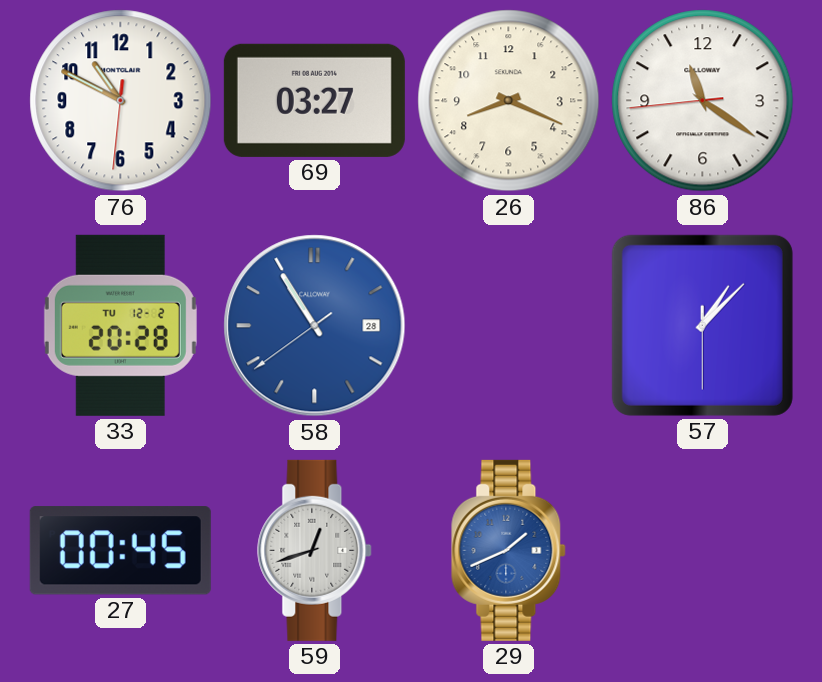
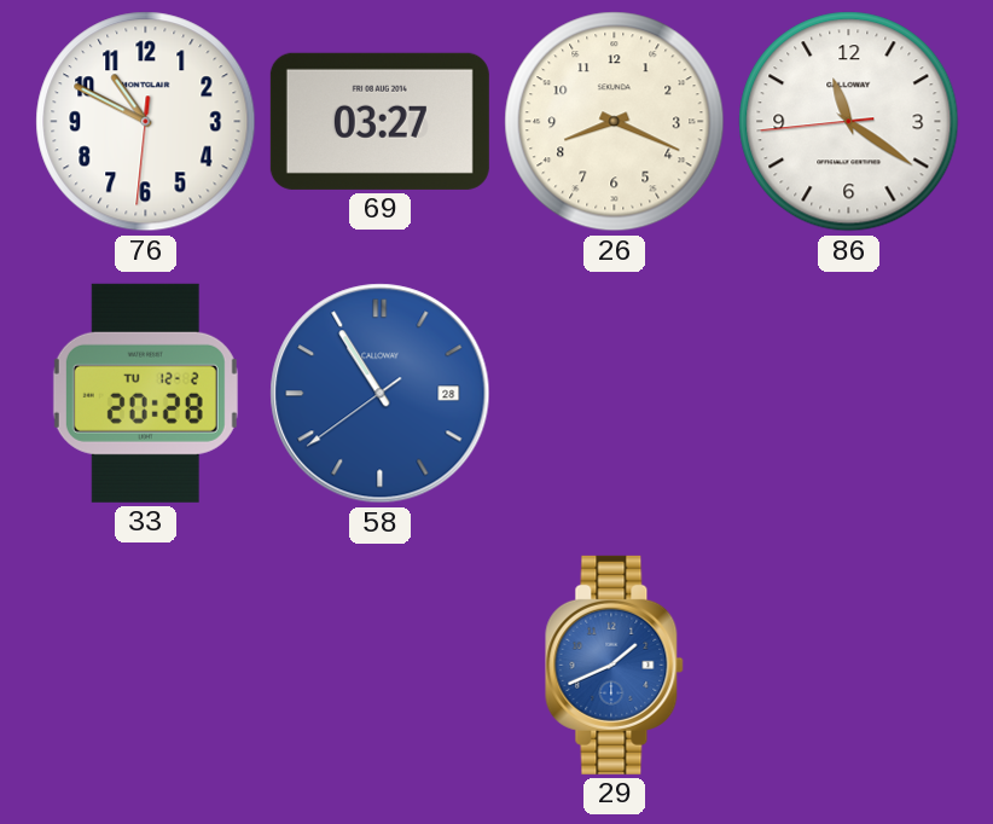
57: 1:07 -> none (702, 325)
27: 00:45 -> none (120, 551)
59: 12:42 -> none (315, 550)
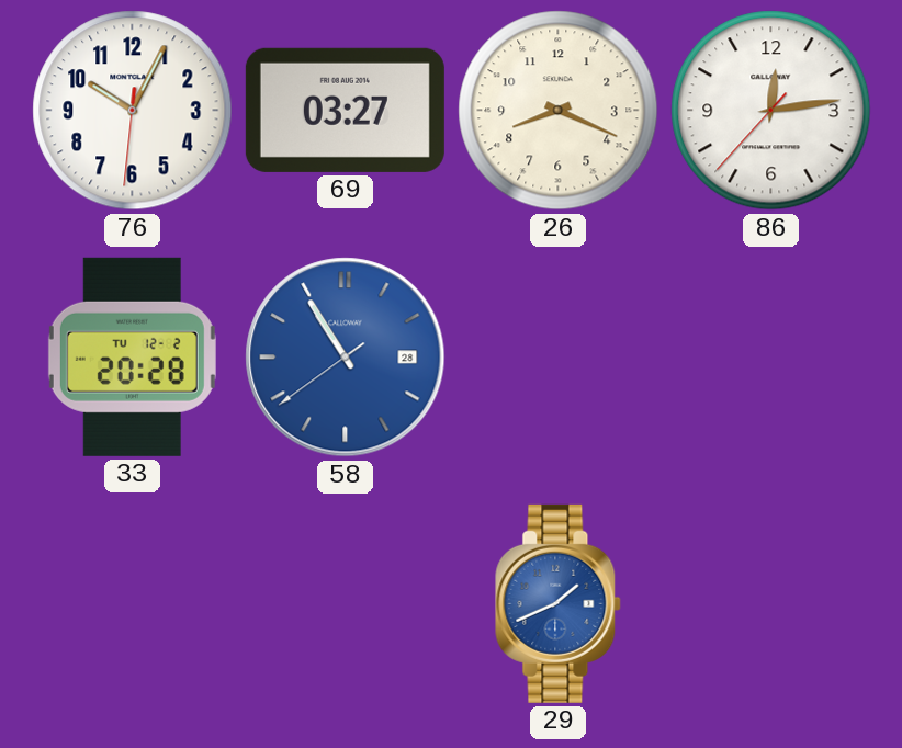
76: 10:49 -> 10:04 (133, 111)
86: 11:20 -> 12:13 (771, 111)
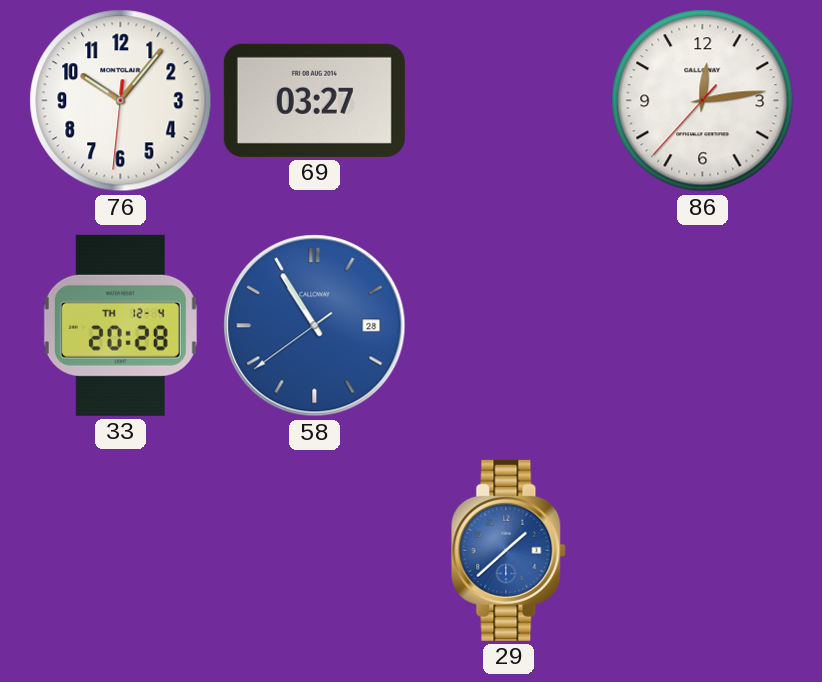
76: 10:04 -> 10:06 (121, 101)
26: 8:19 -> none (559, 111)
33 date: TU 12-2 -> TH 12-4 (120, 325)
29: 1:41 -> 1:38 (509, 550)
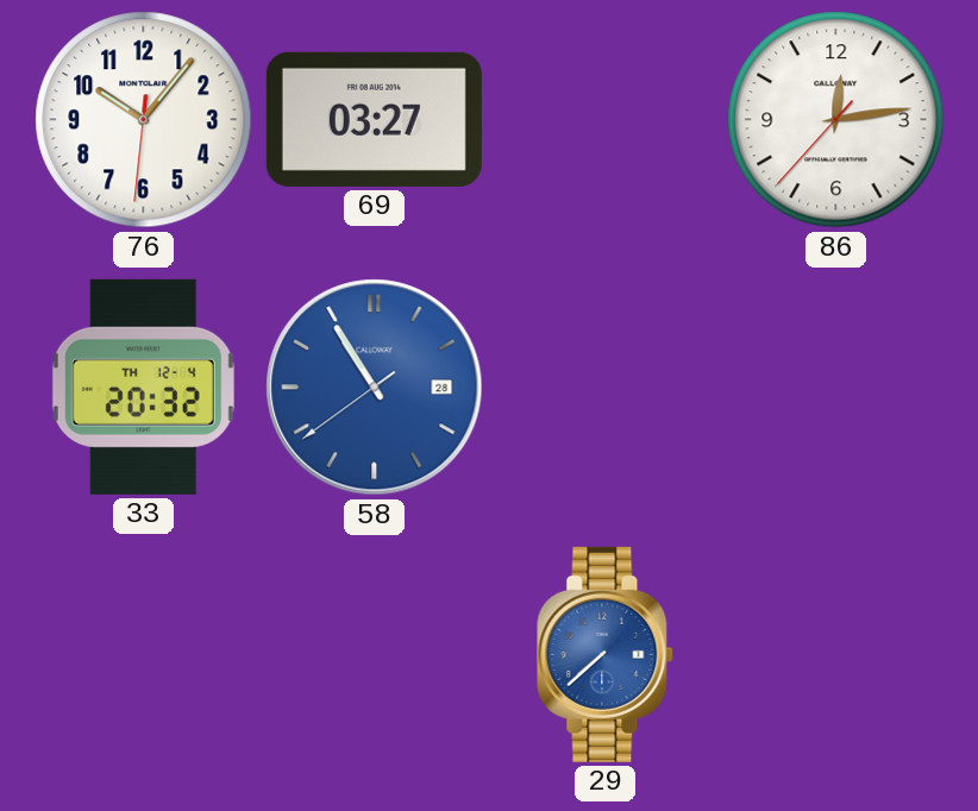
33: 20:28 -> 20:32 (143, 386)
29: 1:38 -> 7:38 (606, 654)
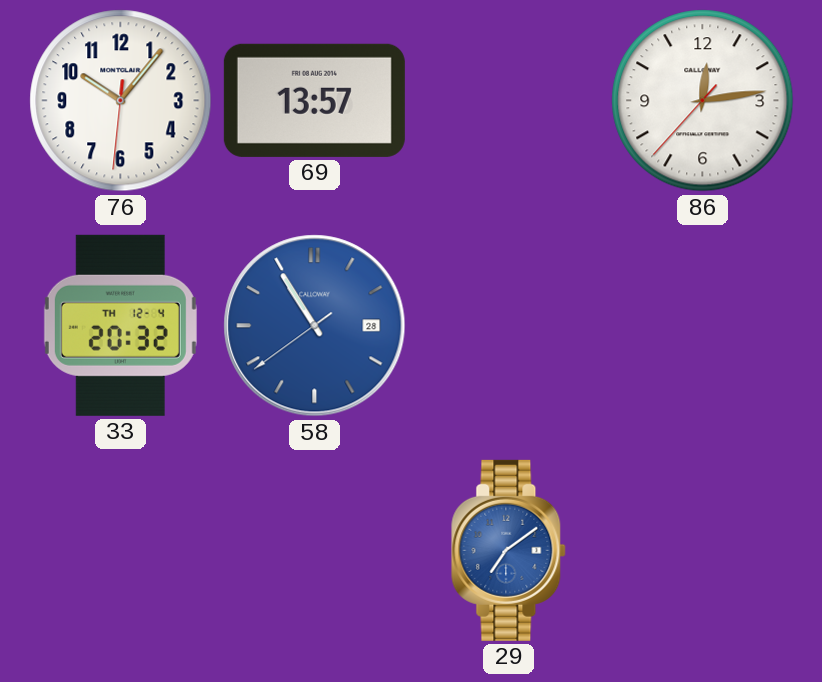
69: 03:27 -> 13:57 (314, 100)
29: 7:38 -> 7:09 (509, 550)
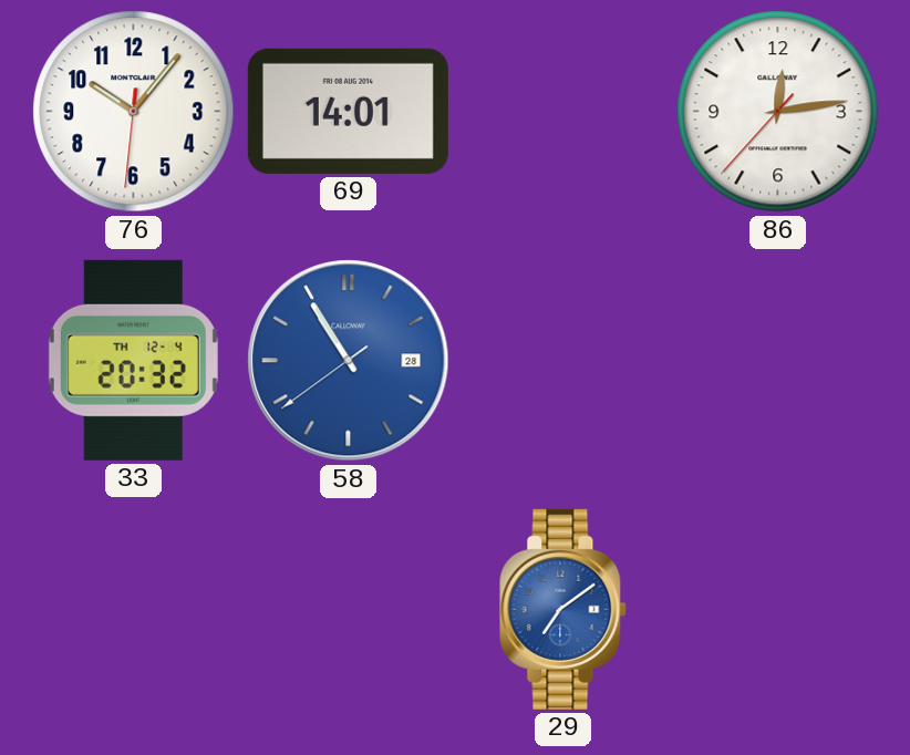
69: 13:57 -> 14:01 (348, 111)
